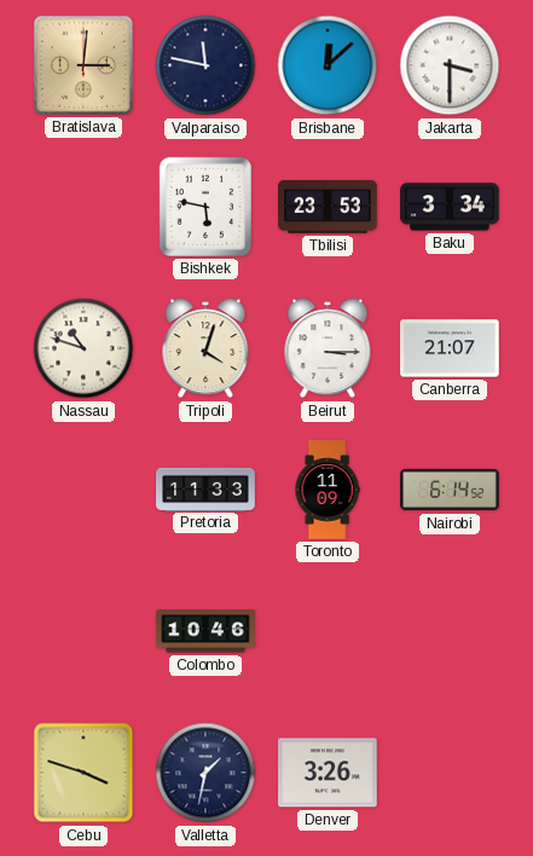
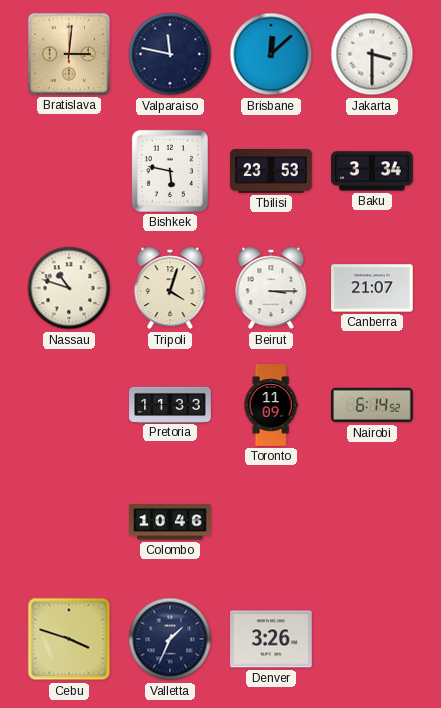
Valletta: 1:32 -> 1:34 (170, 639)
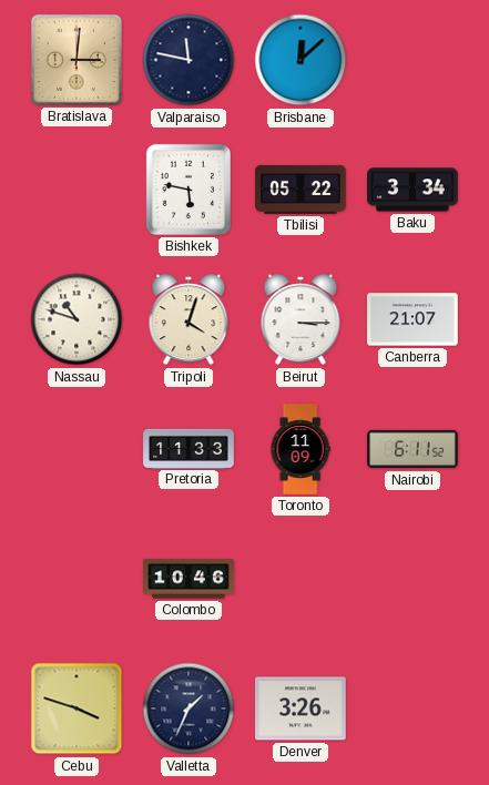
Jakarta: 3:30 -> none (372, 54)
Tbilisi: 23:53 -> 05:22 (300, 190)
Nairobi: 6:14 -> 6:11 (412, 449)
